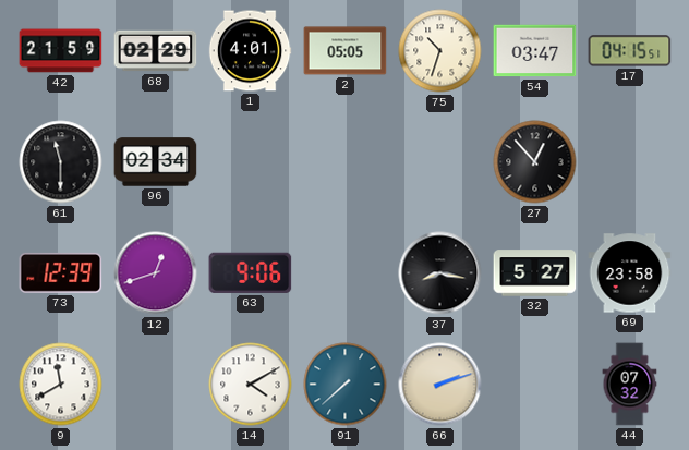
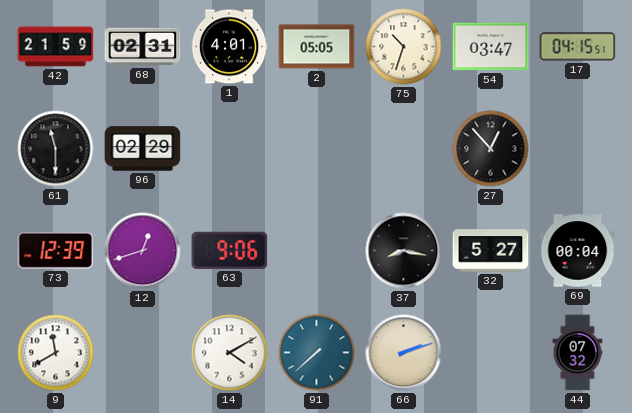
68: 02:29 -> 02:31 (143, 47)
96: 02:34 -> 02:29 (143, 149)
69: 23:58 -> 00:04 (578, 251)
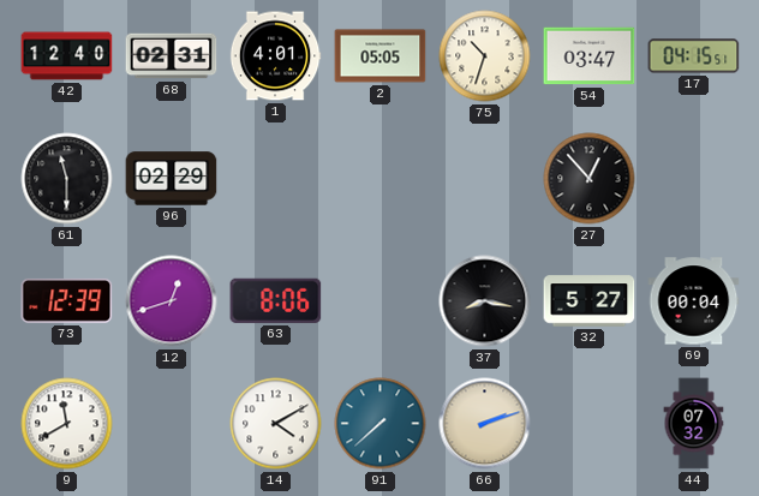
42: 21:59 -> 12:40 (67, 56)
63: 9:06 -> 8:06 (276, 300)
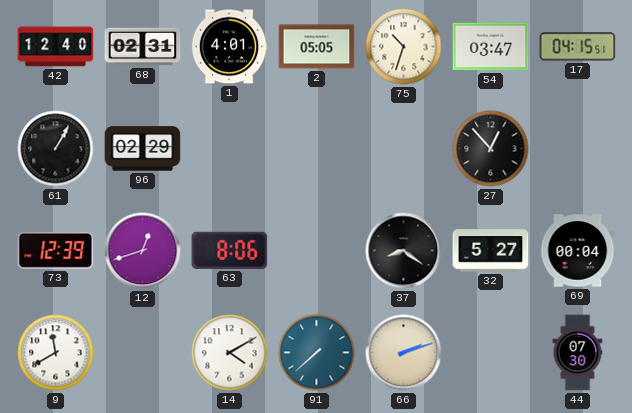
61: 11:30 -> 1:05 (56, 149)
37: 8:17 -> 8:21 (404, 251)
44: 07:32 -> 07:30 (578, 353)
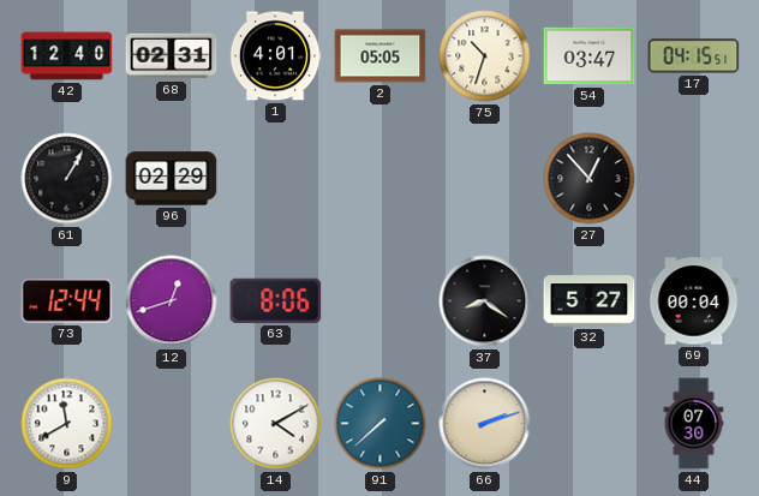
73: 12:39 -> 12:44 (67, 300)
